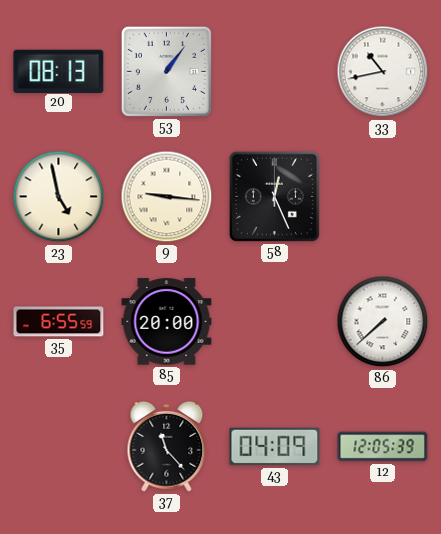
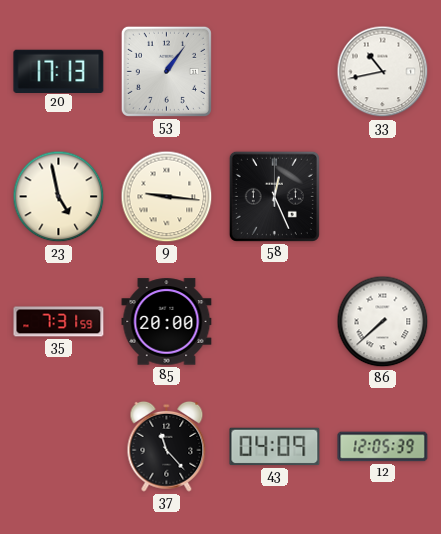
20: 08:13 -> 17:13 (59, 71)
35: 6:55 -> 7:31 (59, 322)
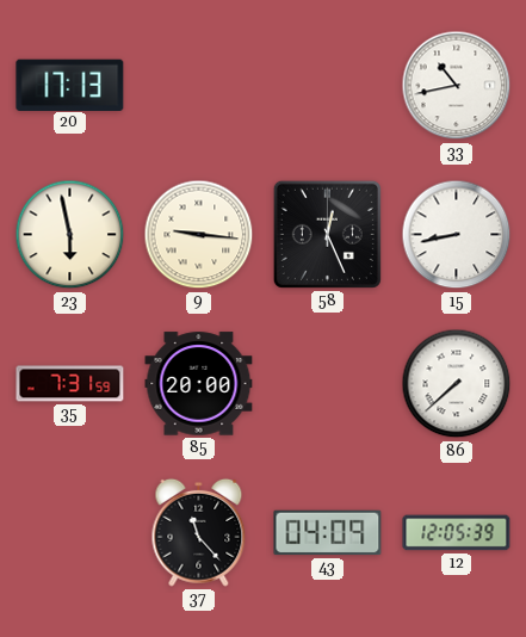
53: 1:06 -> none (166, 71)
23: 4:58 -> 5:58 (70, 235)
15: none -> 8:43 (457, 235)
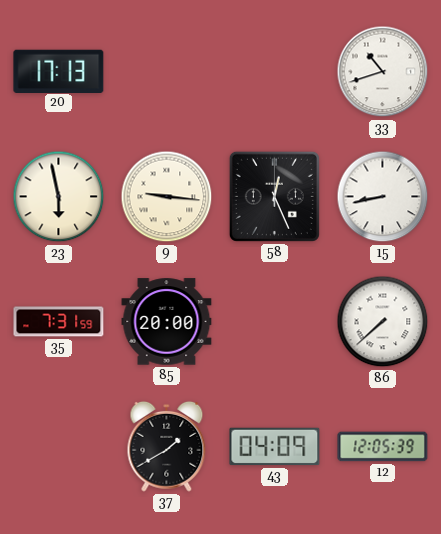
33: 10:43 -> 10:42 (383, 72)
37: 11:23 -> 1:40 (167, 446)
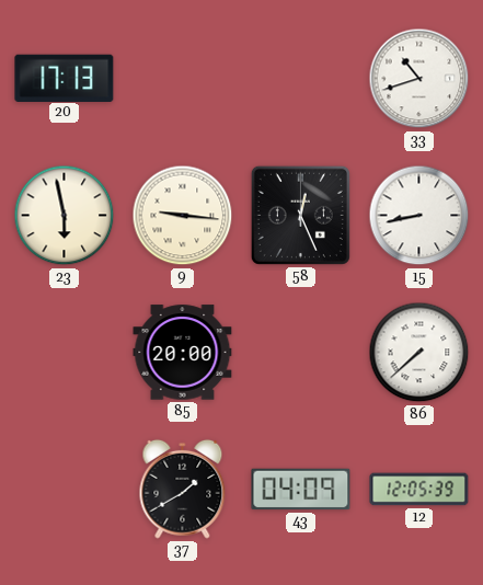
35: 7:31 -> none (59, 322)
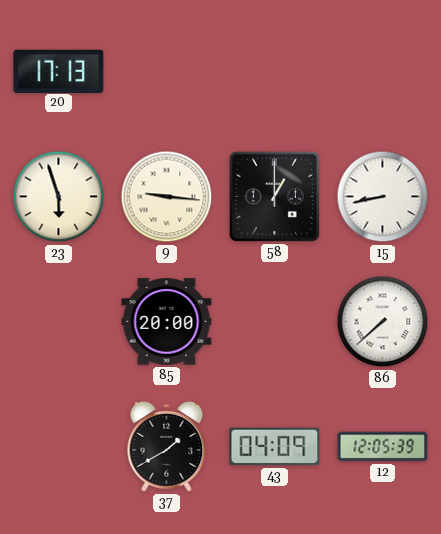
33: 10:42 -> none (419, 79)
23: 5:58 -> 5:57 (59, 197)
58: 12:26 -> 1:00 (274, 196)
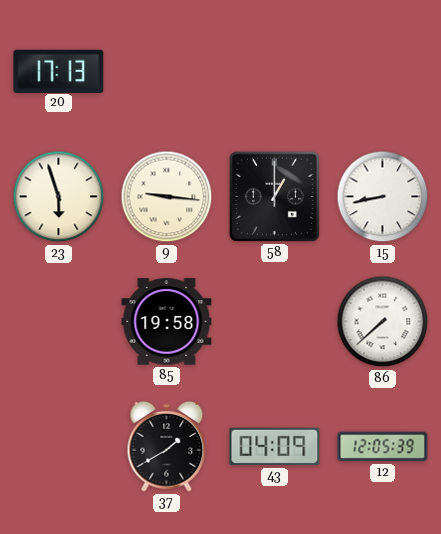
85: 20:00 -> 19:58 (167, 322)
